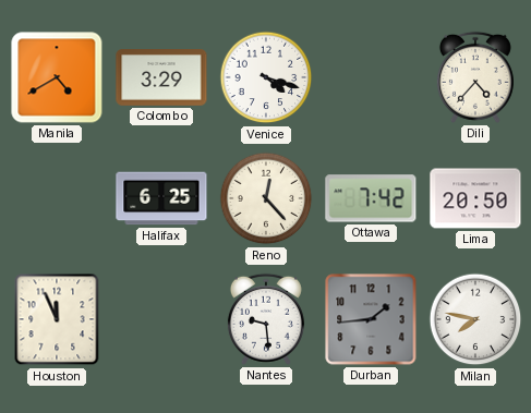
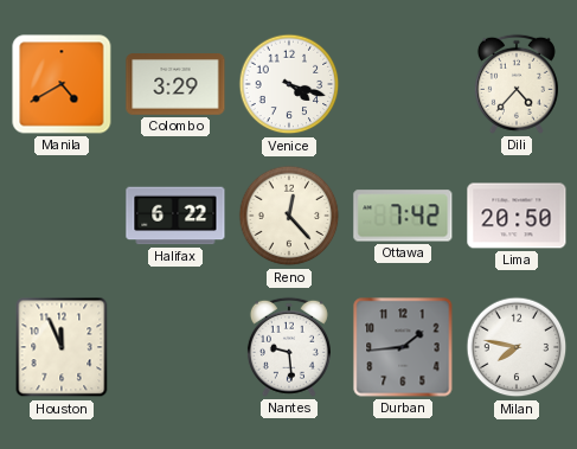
Halifax: 6:25 -> 6:22 (175, 216)
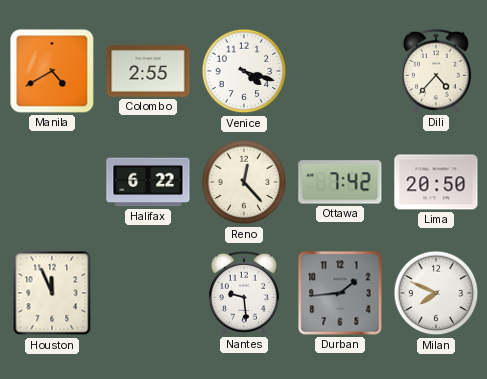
Colombo: 3:29 -> 2:55 (148, 71)
Milan: 7:47 -> 7:49 (436, 293)
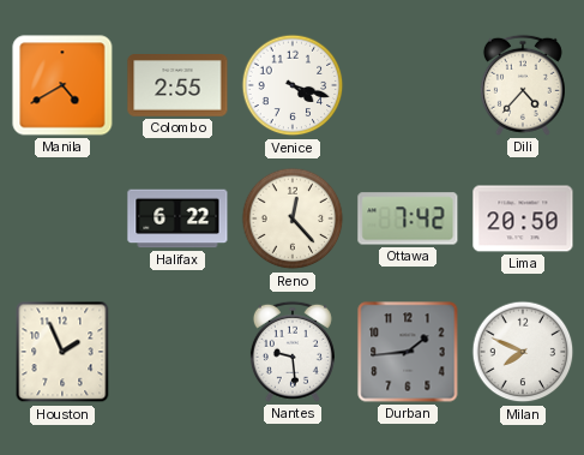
Houston: 11:56 -> 1:56 (62, 352)
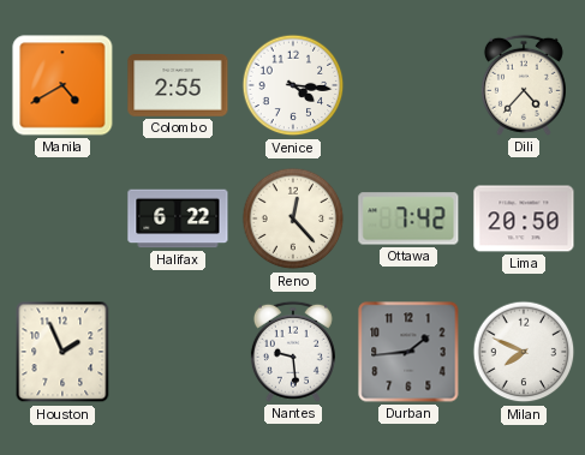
Venice: 4:18 -> 4:16 (293, 85)
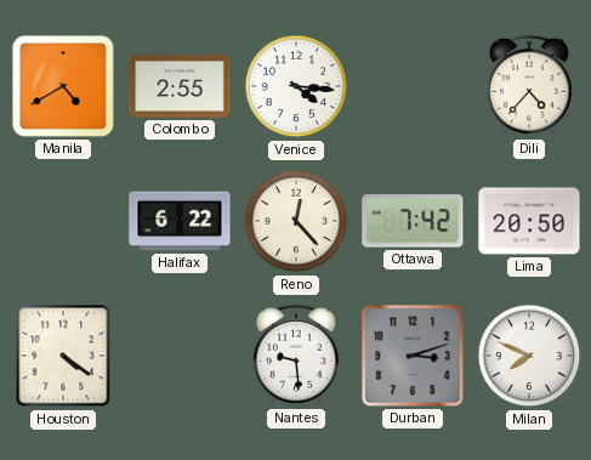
Houston: 1:56 -> 4:21 (63, 356)
Durban: 1:44 -> 3:12 (413, 356)
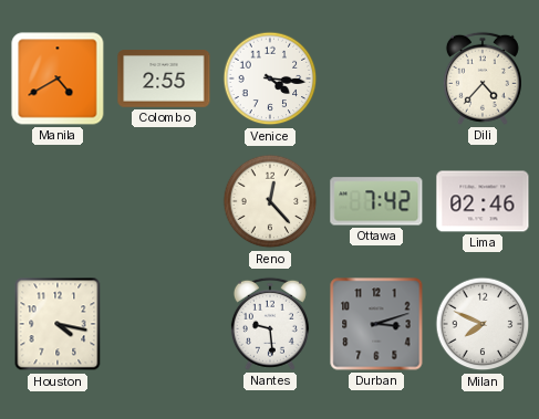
Halifax: 6:22 -> none (180, 221)
Lima: 20:50 -> 02:46 (483, 201)
Houston: 4:21 -> 4:17 (58, 324)
